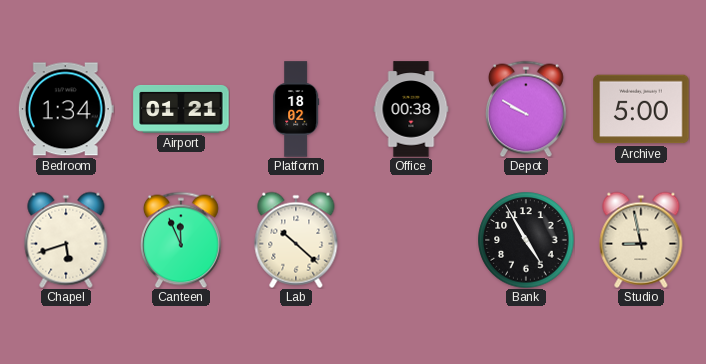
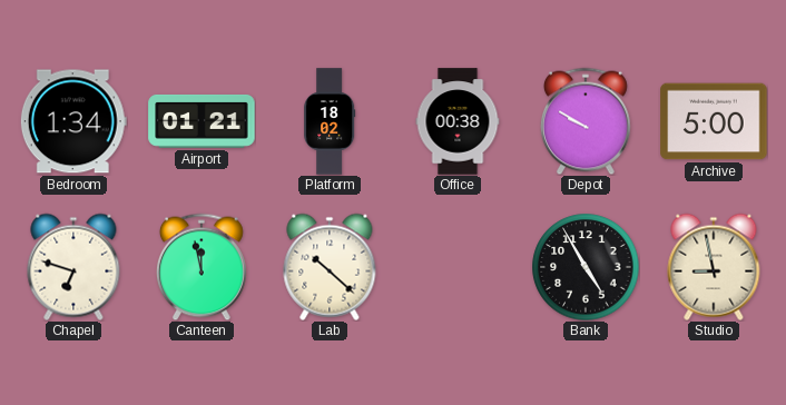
Chapel: 5:42 -> 6:48 (73, 267)
Canteen: 11:56 -> 11:58 (202, 267)
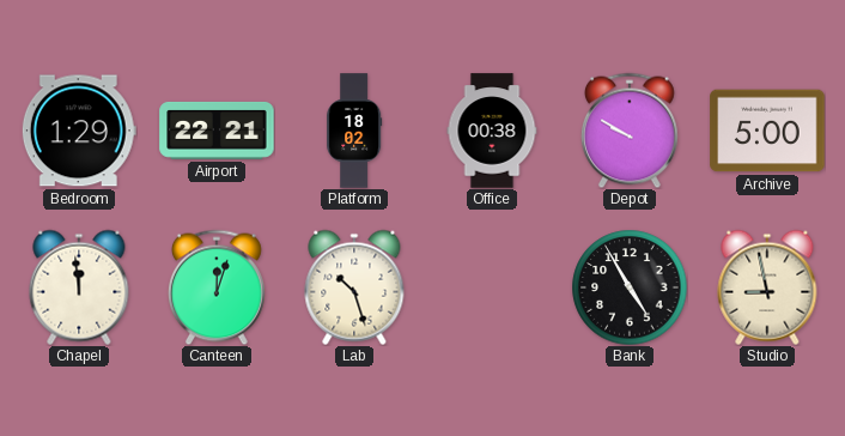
Bedroom: 1:34 -> 1:29 (79, 131)
Airport: 01:21 -> 22:21 (217, 131)
Chapel: 6:48 -> 11:59 (79, 287)
Canteen: 11:58 -> 12:03 (217, 287)
Lab: 10:22 -> 10:27 (354, 287)
